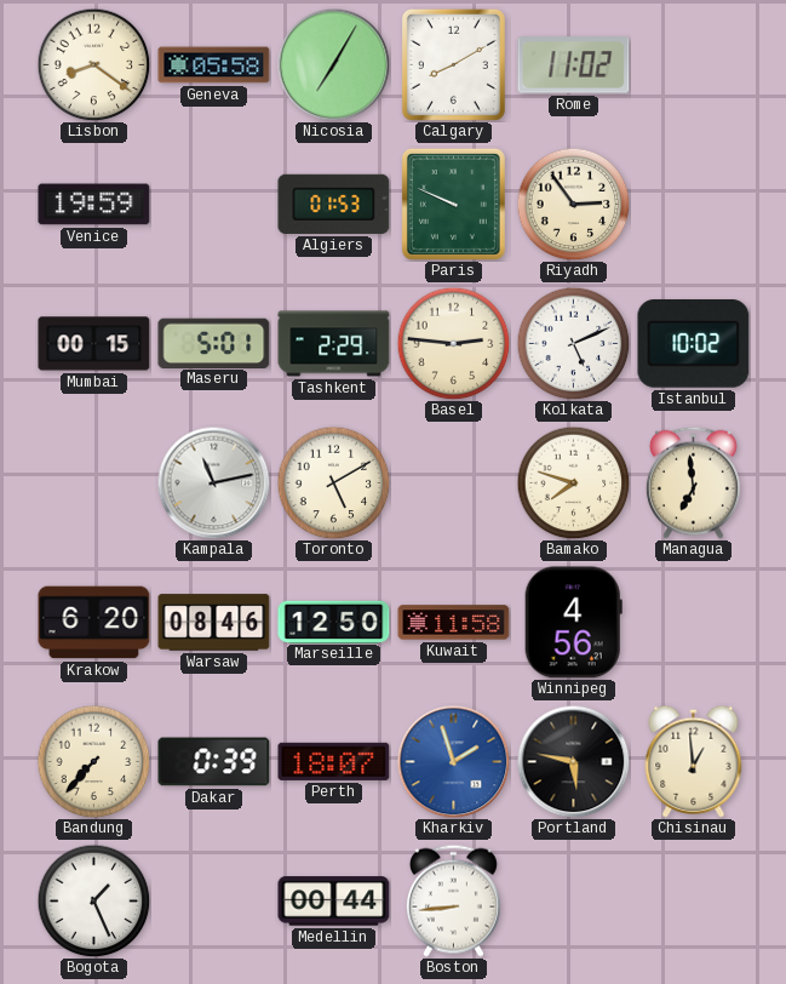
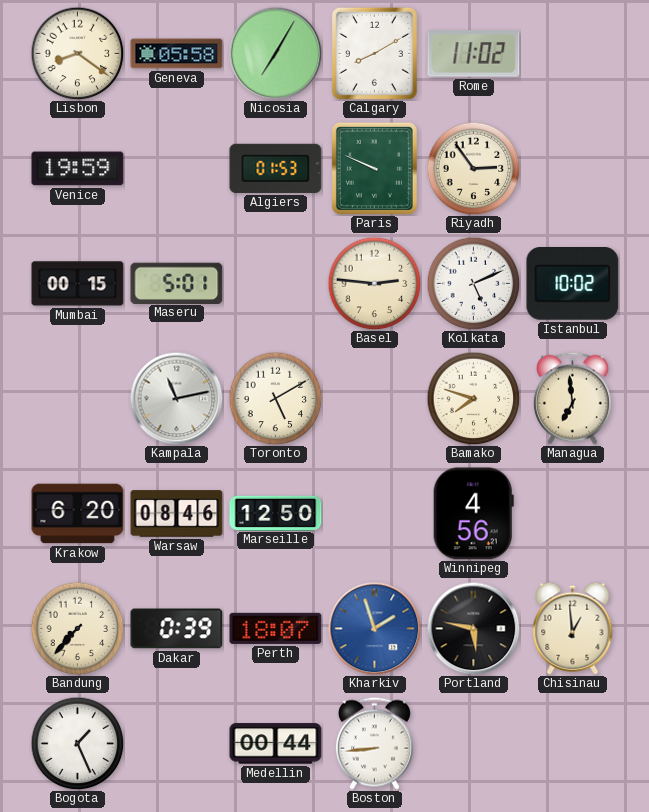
Tashkent: 2:29 -> none (334, 344)
Kuwait: 11:58 -> none (454, 623)
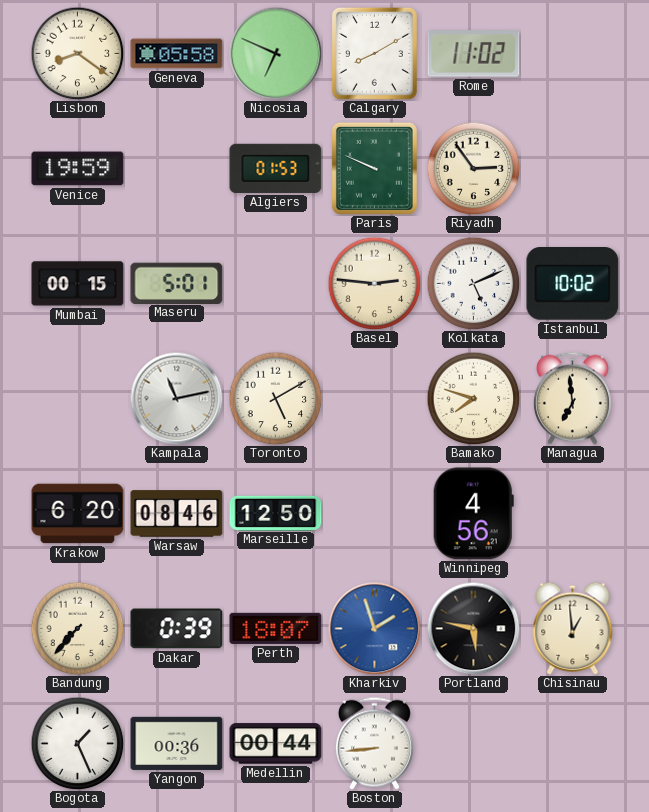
Nicosia: 7:05 -> 6:49 (275, 53)
Yangon: none -> 00:36 (177, 743)
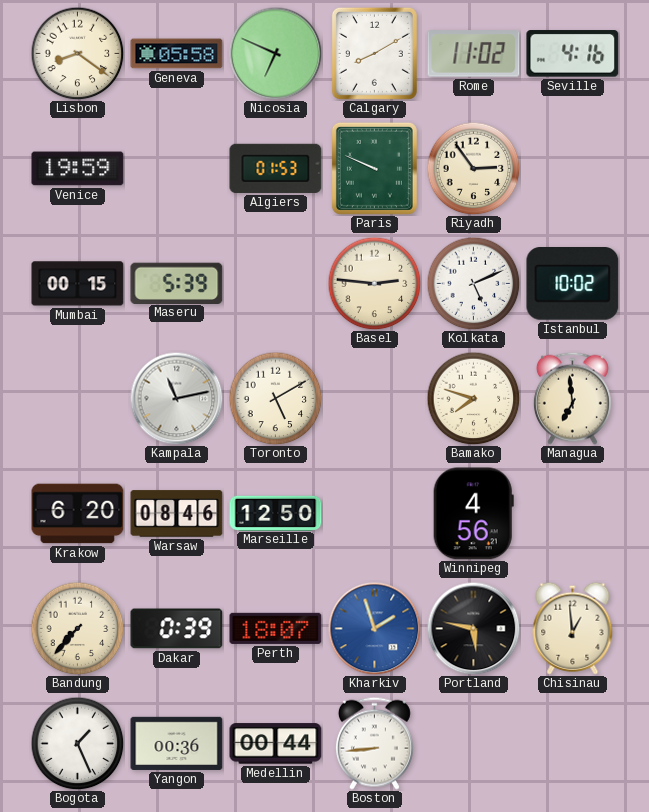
Seville: none -> 4:16 (573, 54)
Maseru: 5:01 -> 5:39 (177, 283)
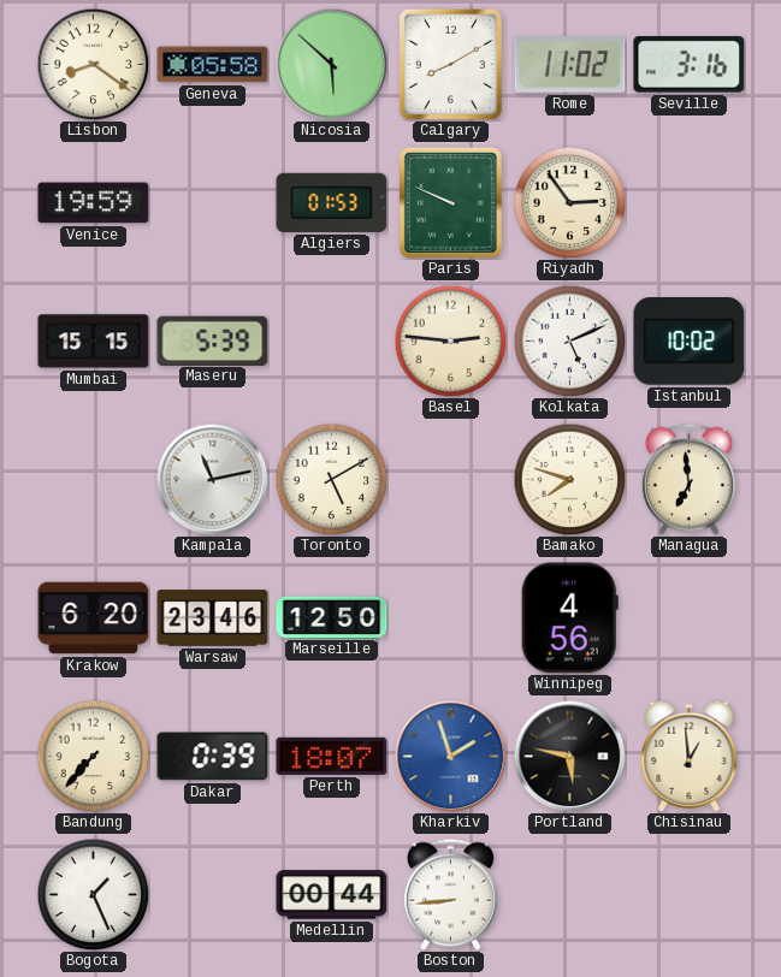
Nicosia: 6:49 -> 5:52 (331, 64)
Seville: 4:16 -> 3:16 (690, 65)
Mumbai: 00:15 -> 15:15 (94, 342)
Warsaw: 08:46 -> 23:46 (213, 618)
Yangon: 00:36 -> none (177, 743)
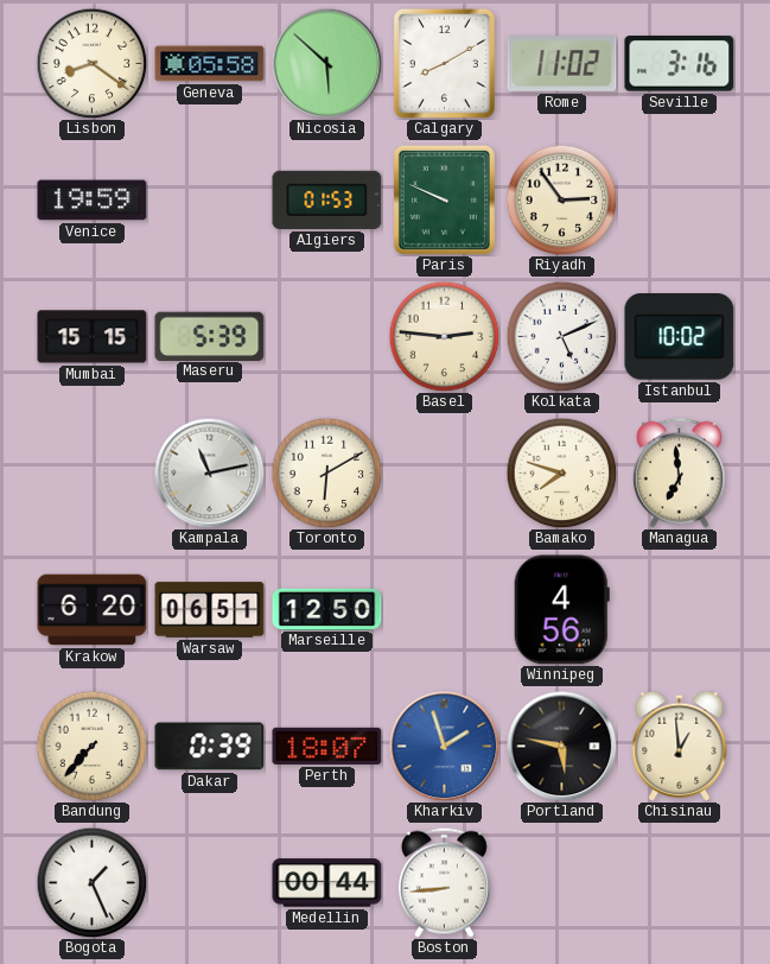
Toronto: 5:10 -> 6:10 (326, 473)
Warsaw: 23:46 -> 06:51 (210, 610)
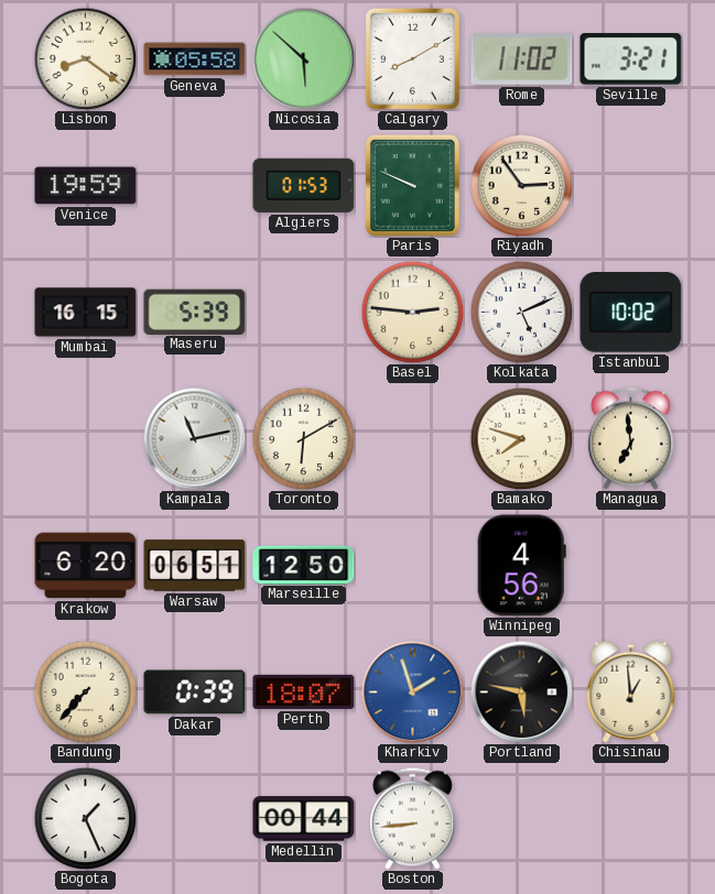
Seville: 3:16 -> 3:21 (631, 59)
Mumbai: 15:15 -> 16:15 (86, 313)
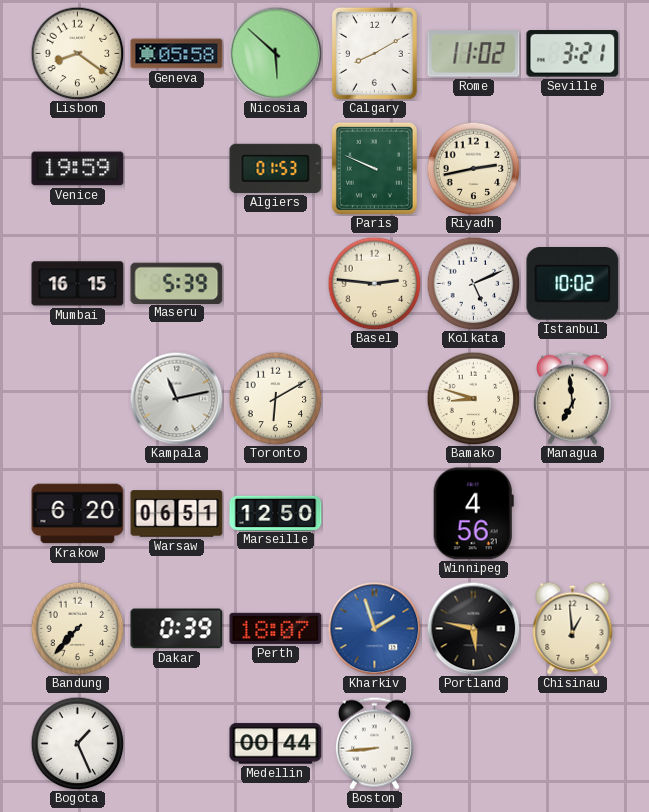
Riyadh: 2:54 -> 2:43 (473, 168)
Bamako: 7:48 -> 8:48 (473, 398)
